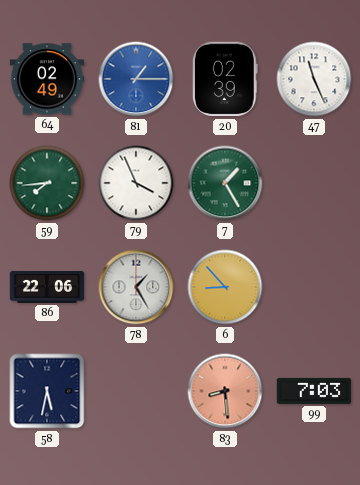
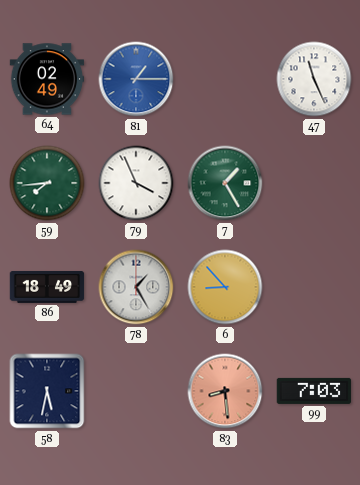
20: 02:39 -> none (225, 79)
86: 22:06 -> 18:49 (47, 287)
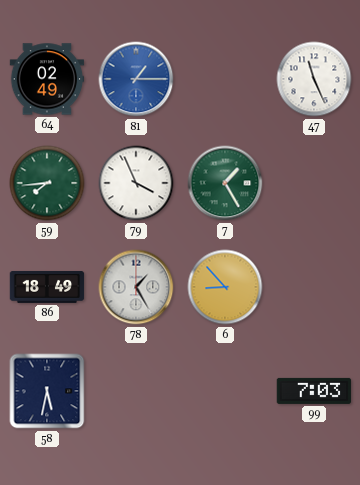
83: 8:29 -> none (225, 391)
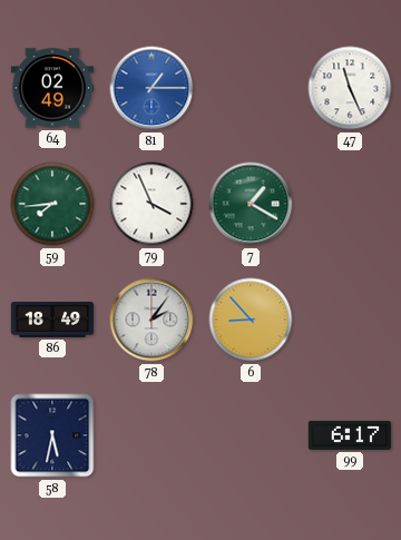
7: 1:25 -> 1:20 (251, 204)
78: 1:25 -> 2:06 (151, 320)
99: 7:03 -> 6:17 (350, 435)
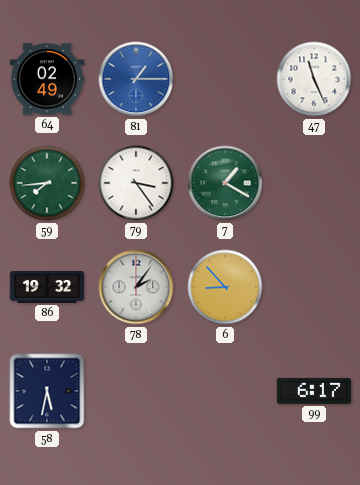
79: 3:56 -> 3:24 (136, 183)
86: 18:49 -> 19:32 (47, 287)
